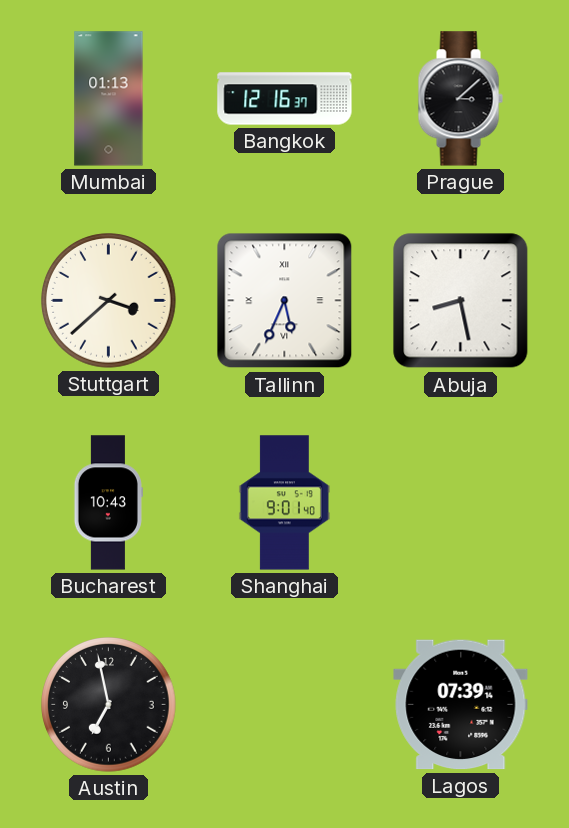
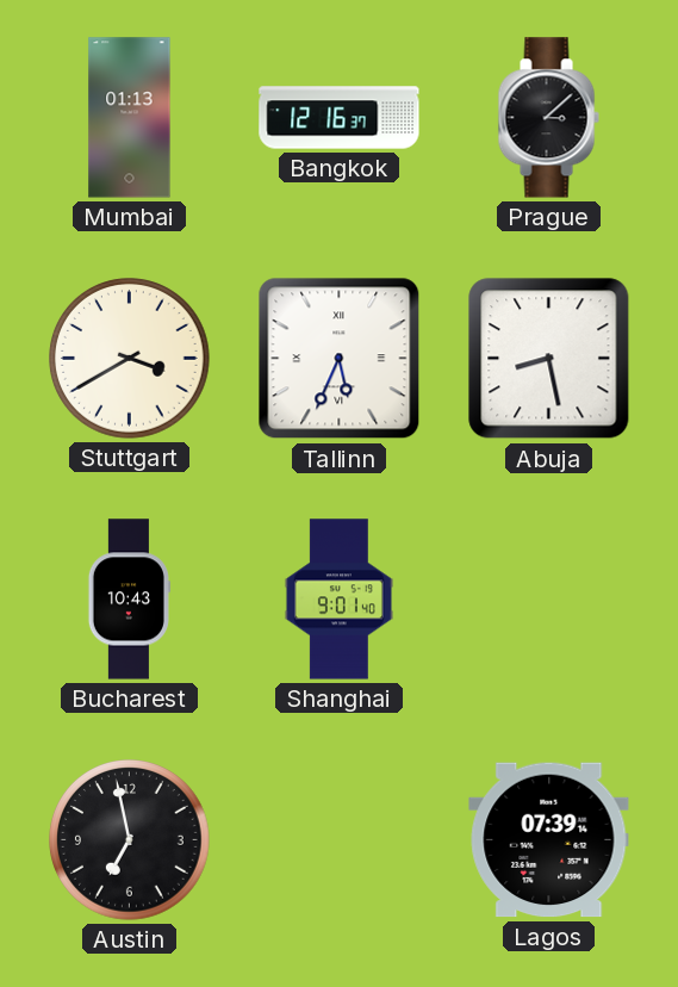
Stuttgart: 3:38 -> 3:40 (130, 359)
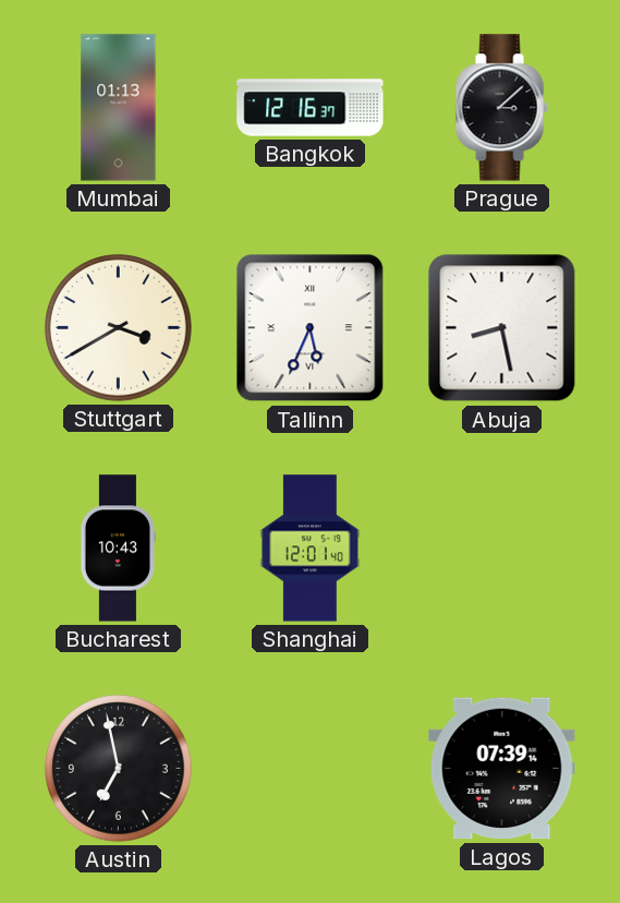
Shanghai: 9:01 -> 12:01 (309, 549)
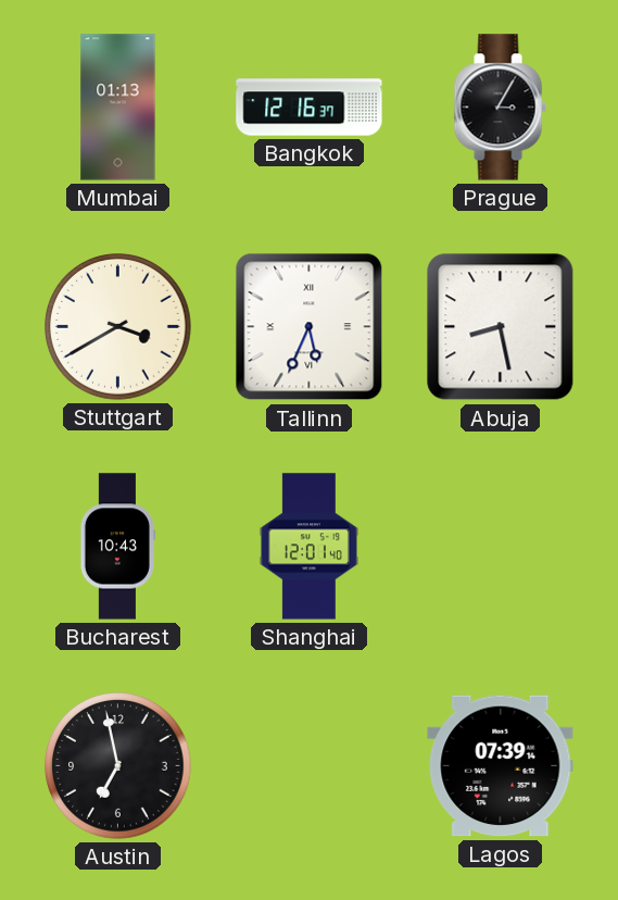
Prague: 3:08 -> 3:05 (500, 108)
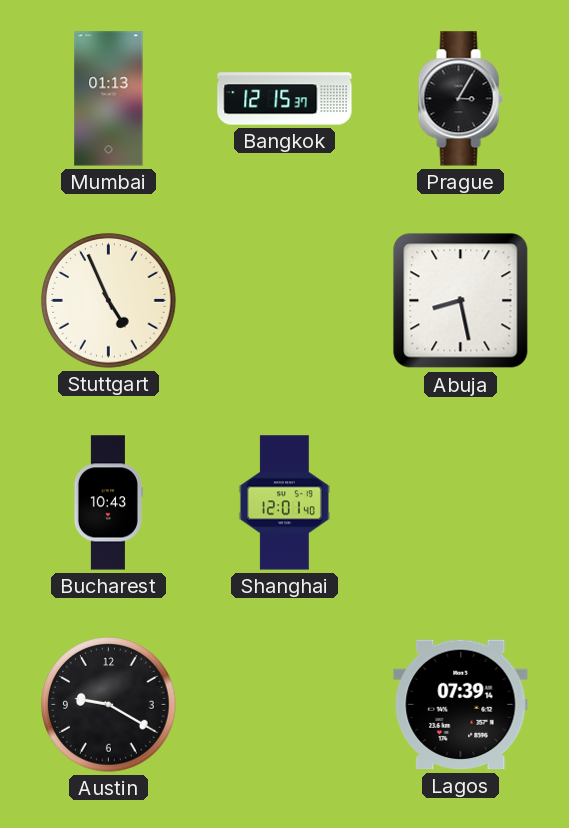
Bangkok: 12:16 -> 12:15 (285, 99)
Stuttgart: 3:40 -> 4:56 (109, 301)
Tallinn: 5:34 -> none (310, 327)
Austin: 6:58 -> 9:20 (109, 705)
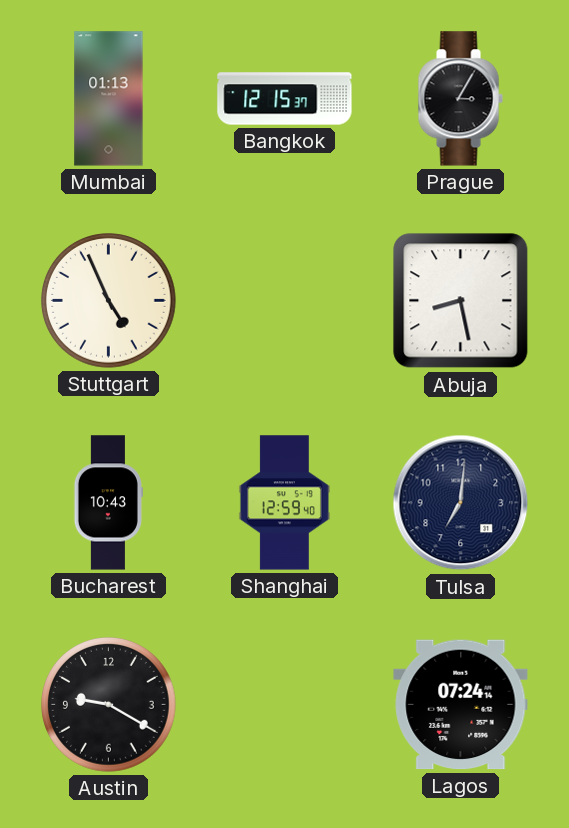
Shanghai: 12:01 -> 12:59 (284, 503)
Tulsa: none -> 7:01 (461, 503)
Lagos: 07:39 -> 07:24 (461, 705)
